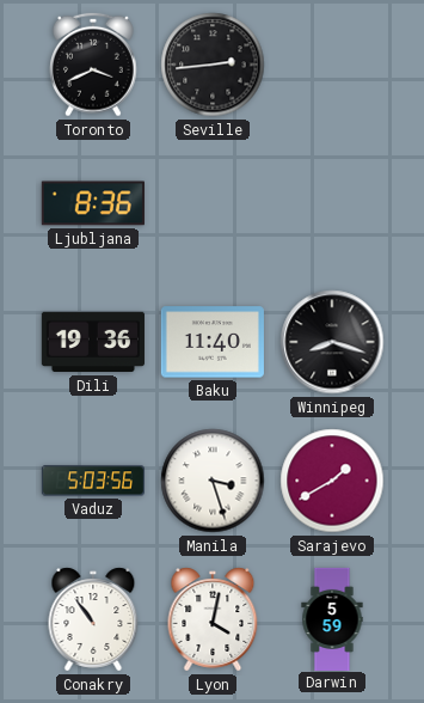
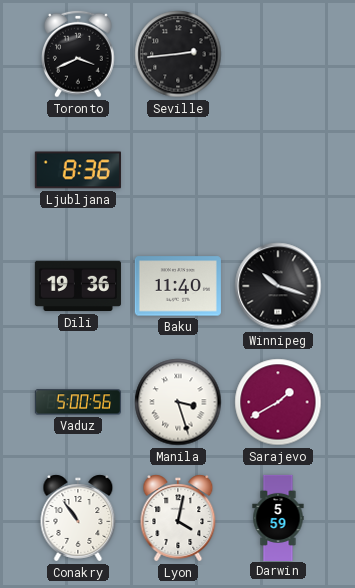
Winnipeg: 8:18 -> 10:18 (278, 286)
Vaduz: 5:03 -> 5:00 (78, 402)
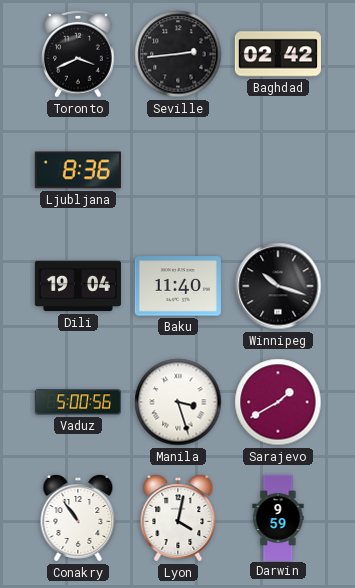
Baghdad: none -> 02:42 (278, 54)
Dili: 19:36 -> 19:04 (78, 286)
Darwin: 5:59 -> 9:59 (278, 517)
